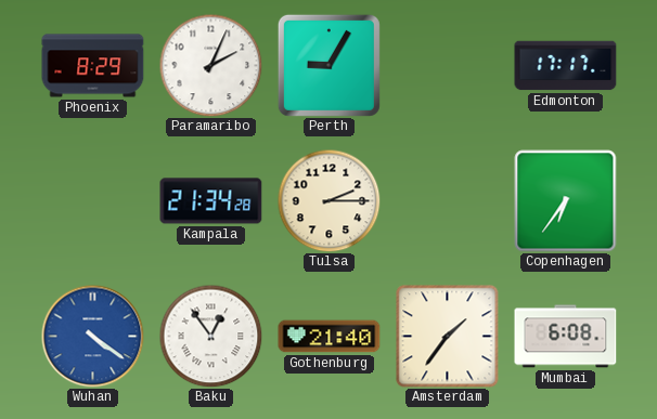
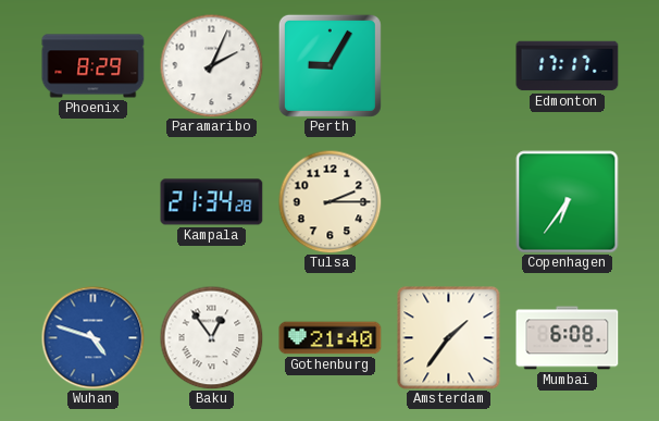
Wuhan: 4:21 -> 4:48 (92, 337)
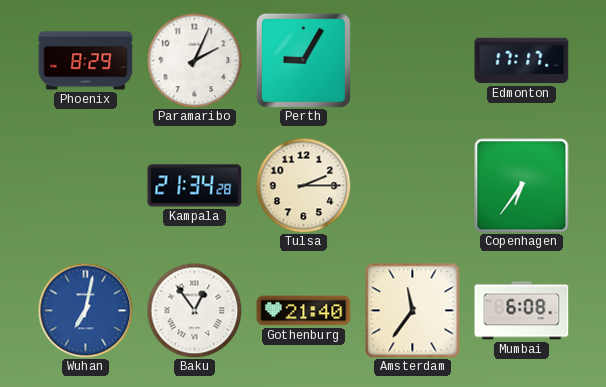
Wuhan: 4:48 -> 7:02 (85, 310)
Amsterdam: 1:36 -> 11:36 (413, 311)
